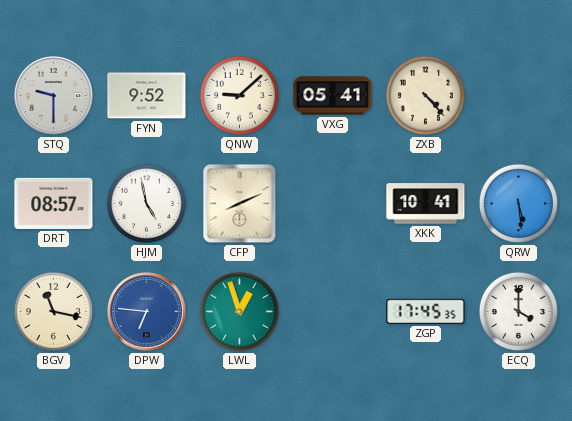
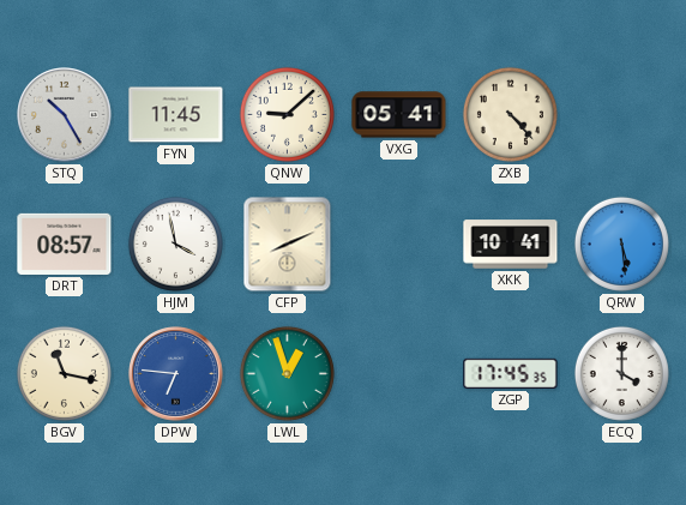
STQ: 9:30 -> 10:25 (65, 115)
FYN: 9:52 -> 11:45 (176, 115)
HJM: 4:58 -> 3:58 (175, 244)
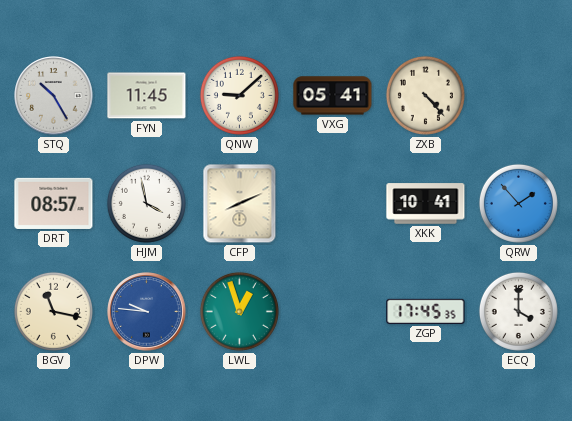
QRW: 5:29 -> 1:53 (518, 203)
DPW: 6:46 -> 9:46 (147, 312)
